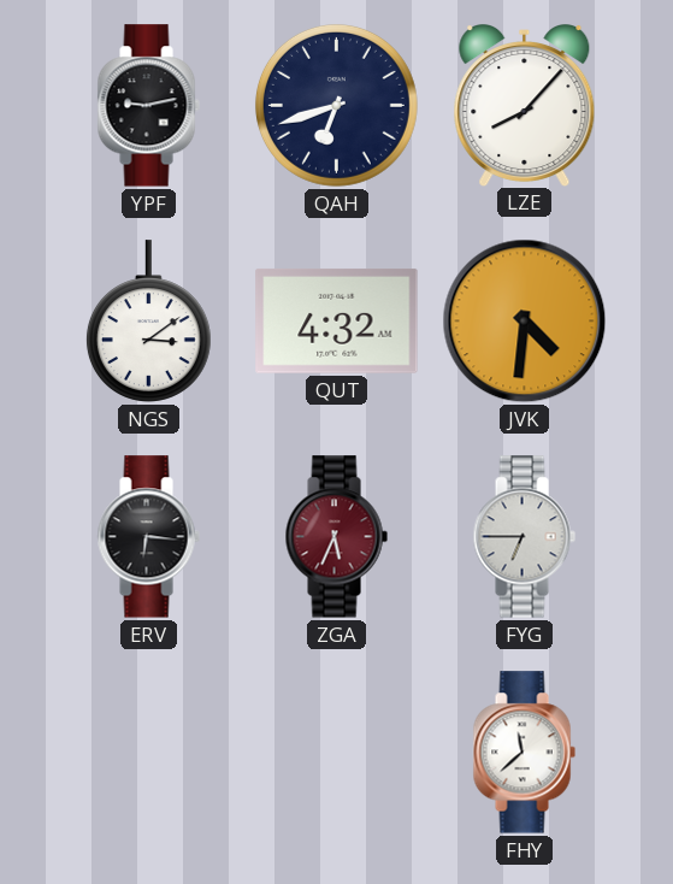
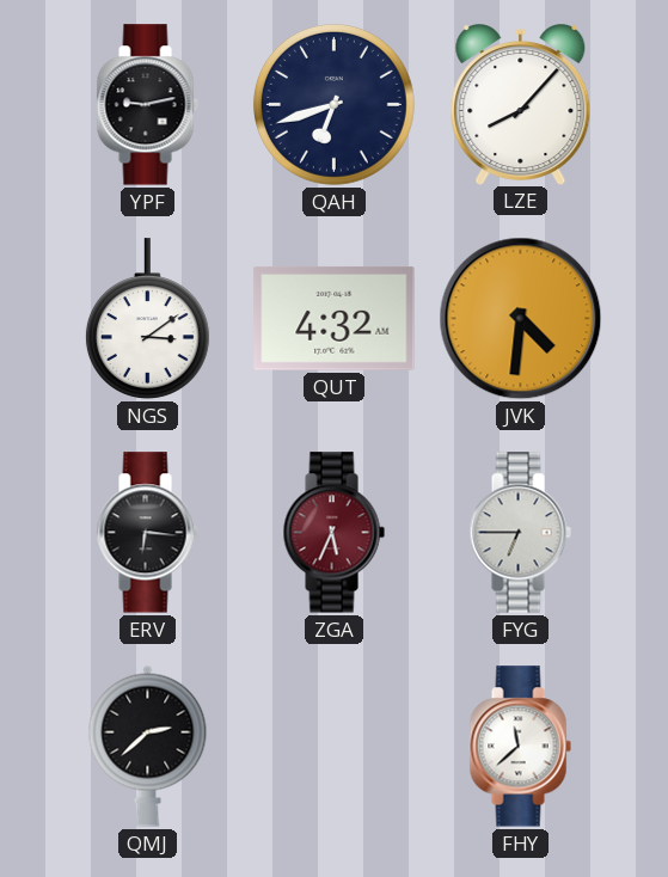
QMJ: none -> 2:38 (148, 746)
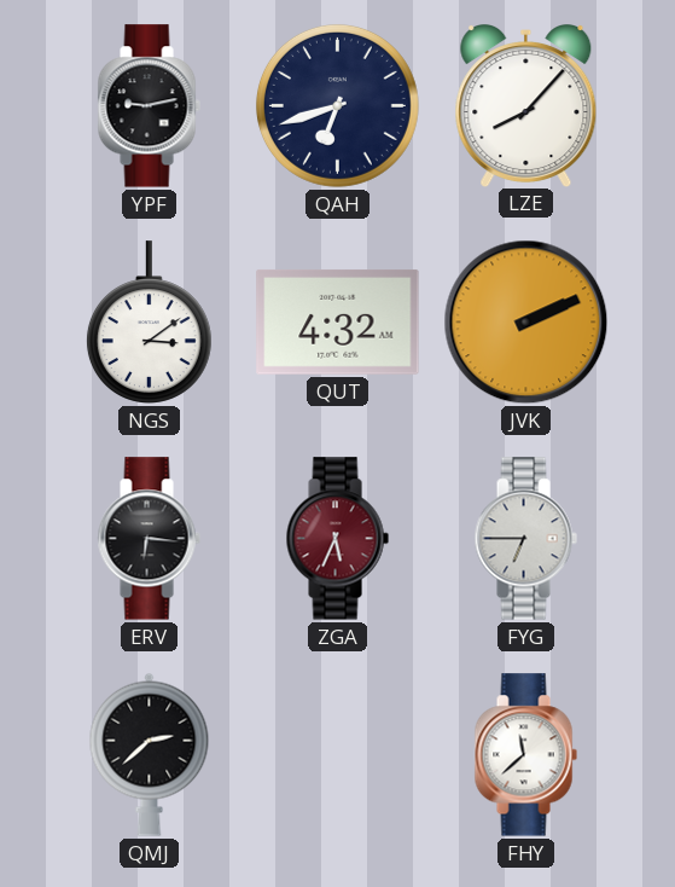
JVK: 4:31 -> 2:11 (526, 323)
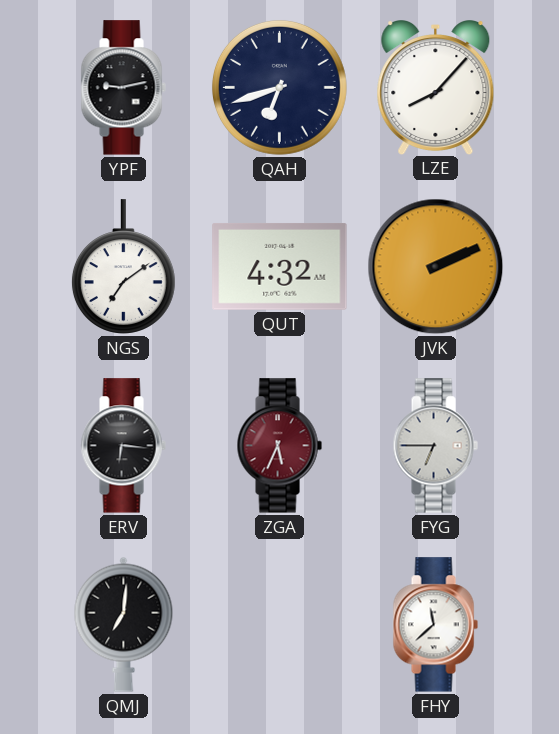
NGS: 3:09 -> 7:09 (123, 267)
QMJ: 2:38 -> 7:01 (124, 624)
